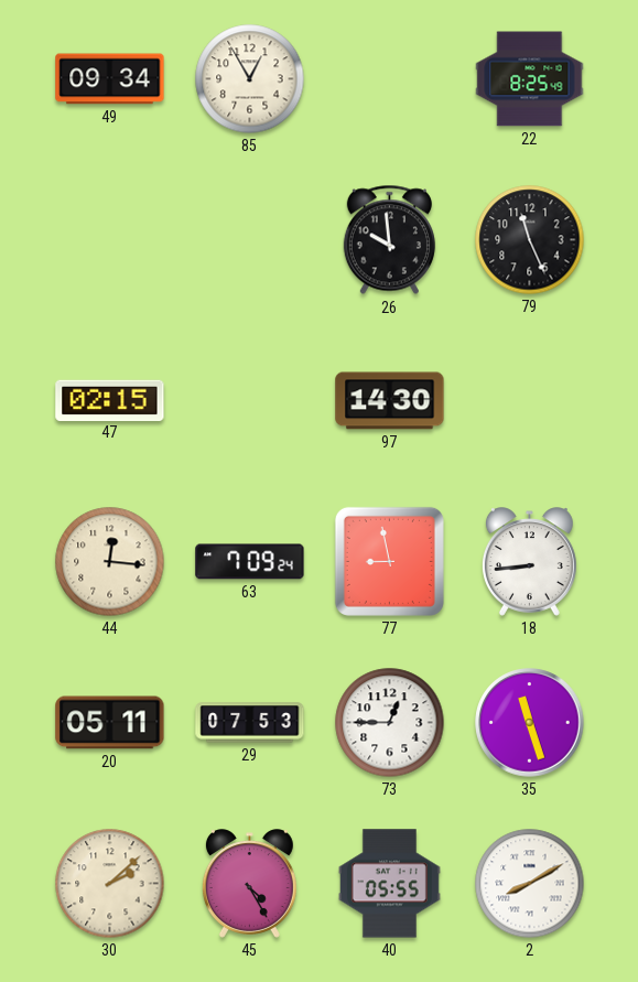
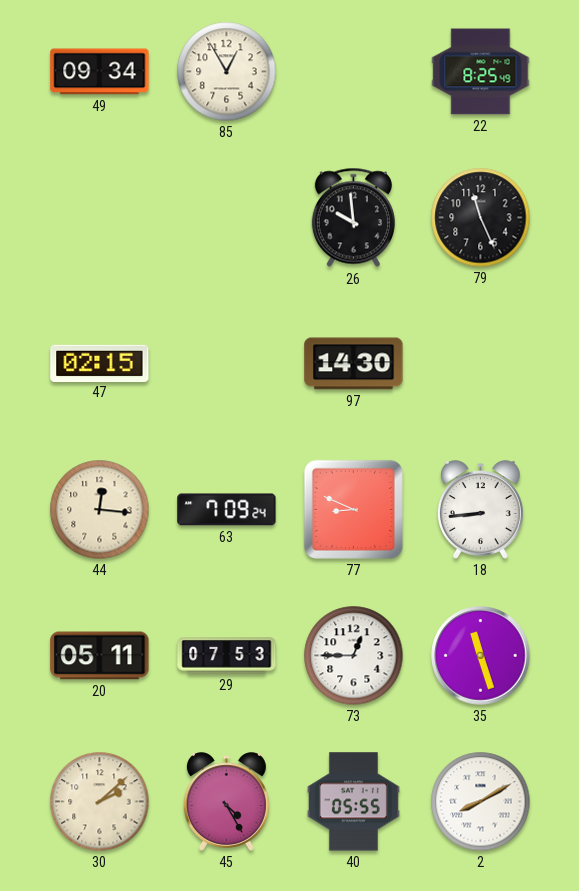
77: 8:58 -> 8:49 (353, 509)
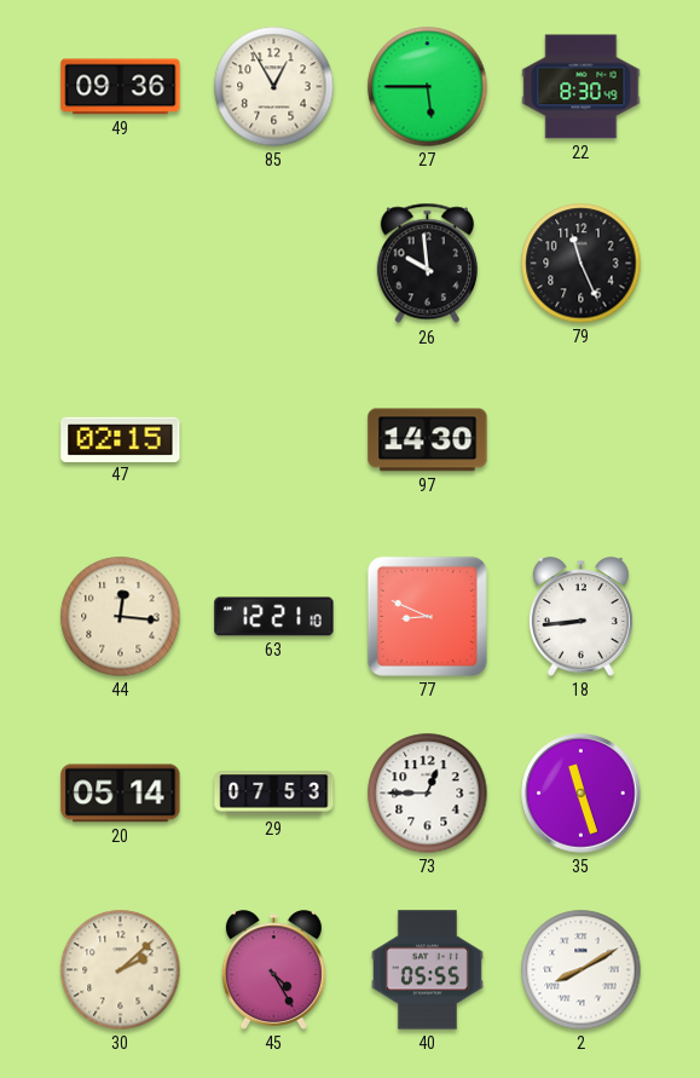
49: 09:34 -> 09:36 (121, 87)
27: none -> 5:45 (428, 87)
22: 8:25 -> 8:30 (582, 87)
63: 7:09 -> 12:21 (274, 617)
20: 05:11 -> 05:14 (121, 794)
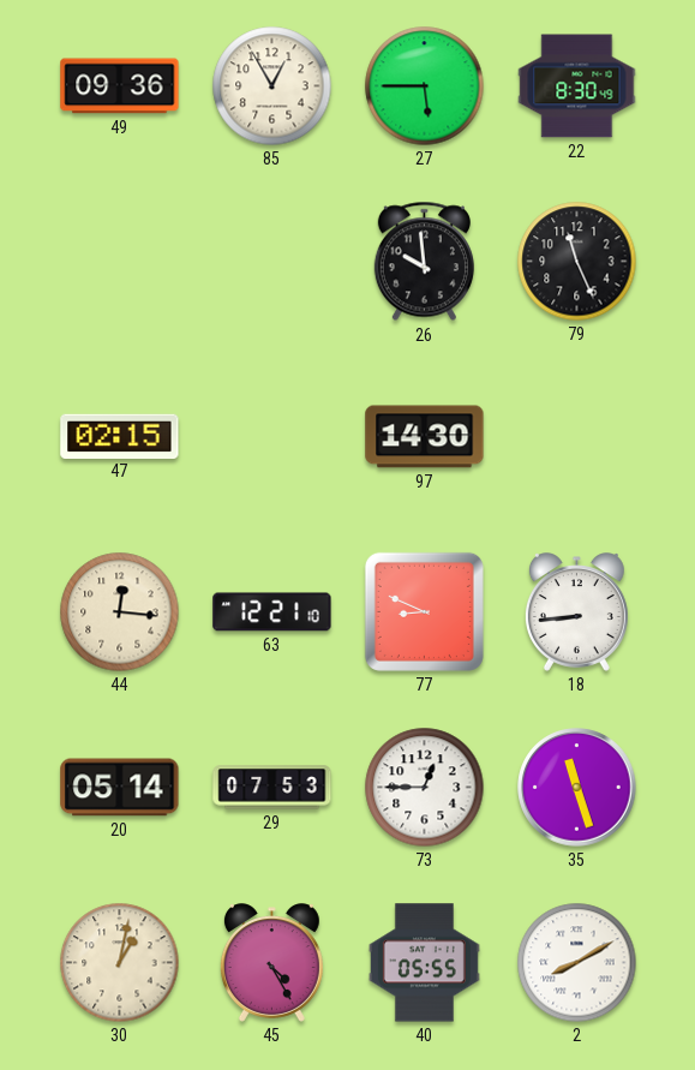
30: 2:08 -> 1:02 (120, 963)
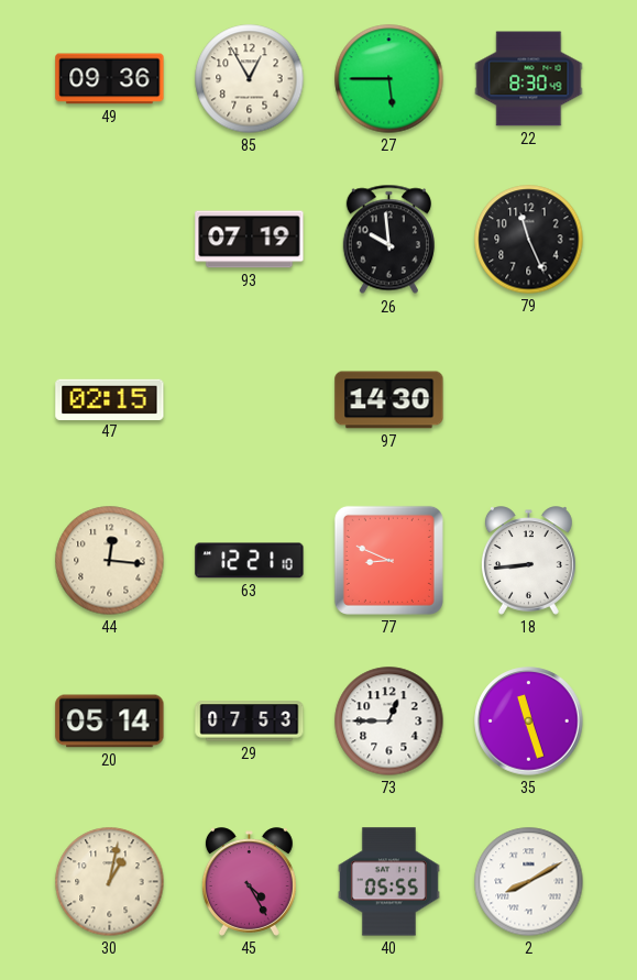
93: none -> 07:19 (250, 240)
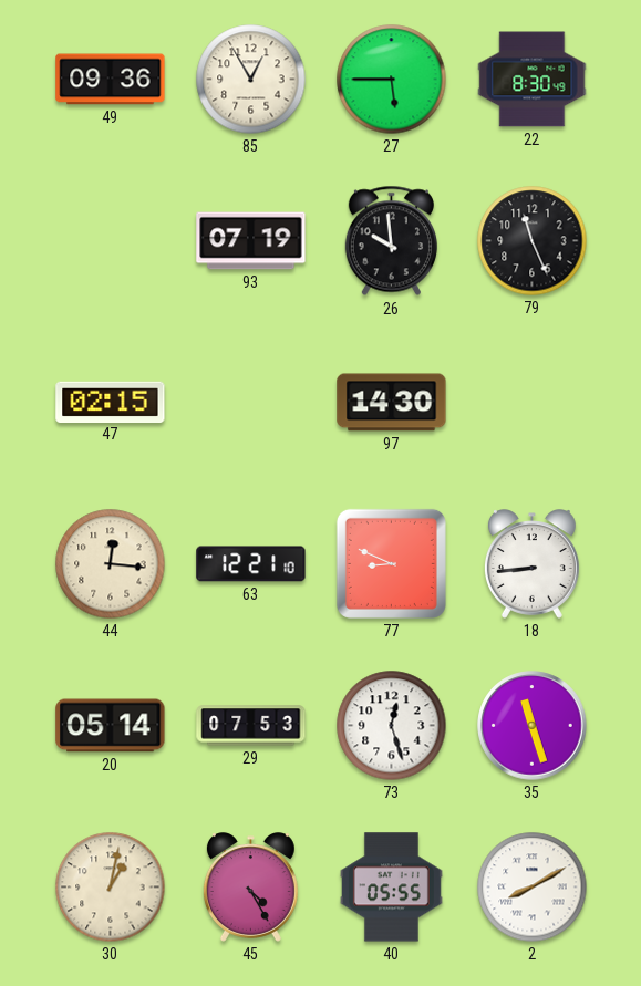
73: 12:45 -> 12:27 (392, 726)
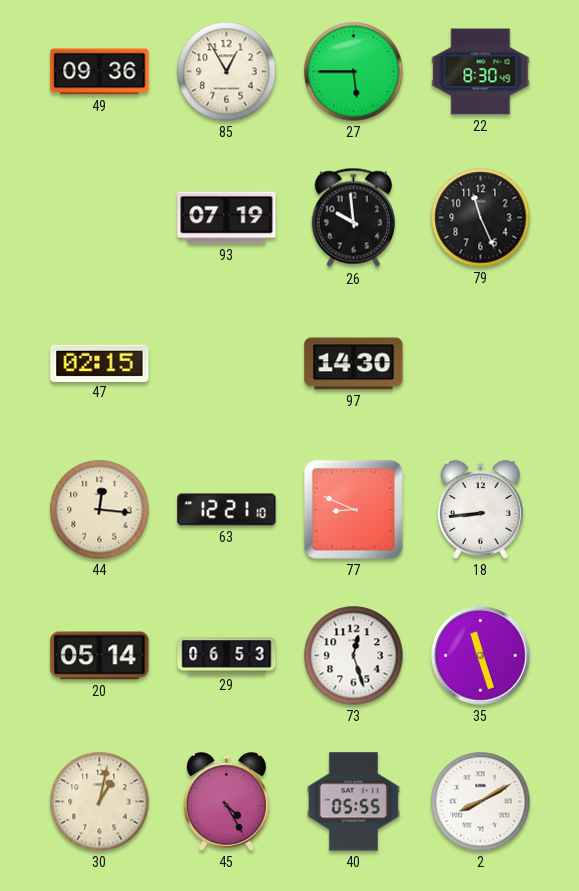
29: 07:53 -> 06:53 (227, 656)
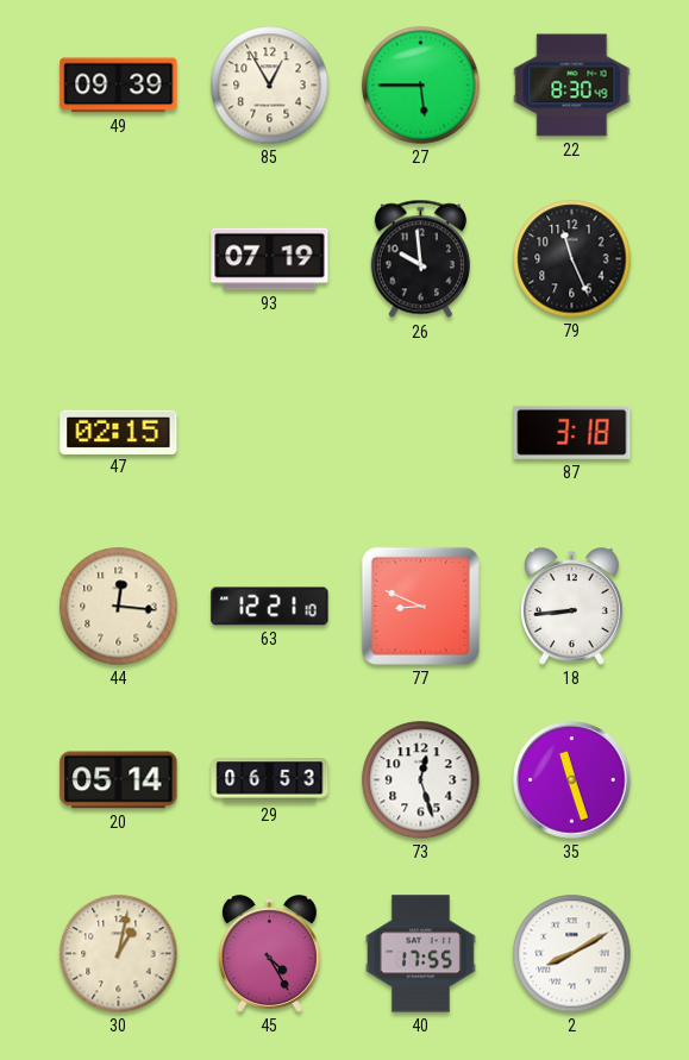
49: 09:36 -> 09:39 (119, 86)
97: 14:30 -> none (354, 364)
87: none -> 3:18 (572, 432)
40: 05:55 -> 17:55 (420, 954)
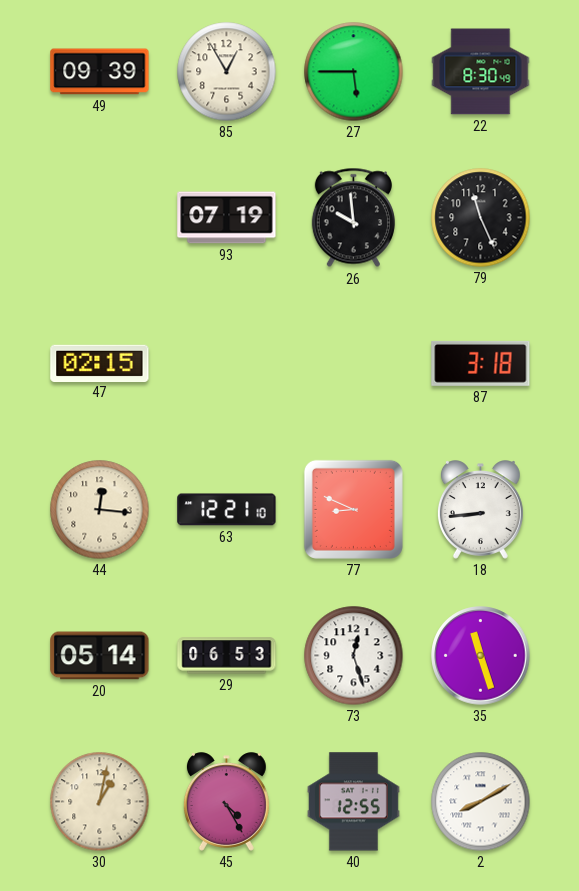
40: 17:55 -> 12:55 (353, 802)
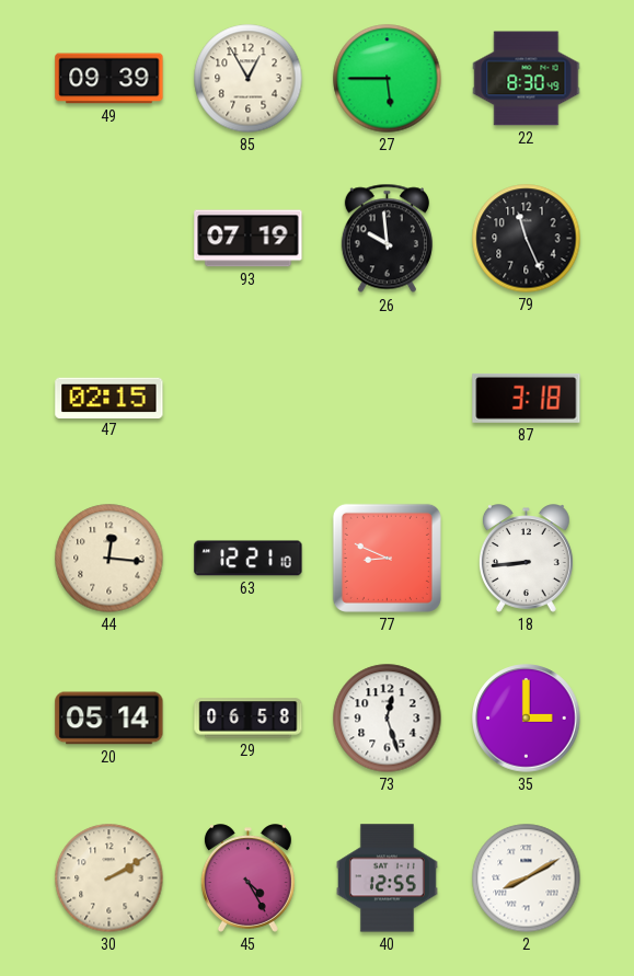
29: 06:53 -> 06:58 (249, 719)
35: 11:27 -> 3:00 (527, 719)
30: 1:02 -> 2:10 (109, 879)
